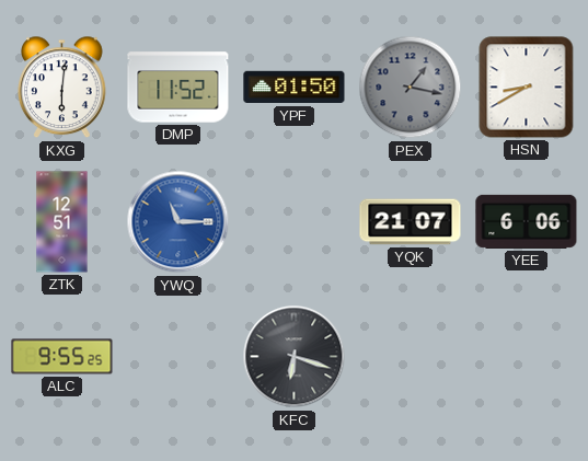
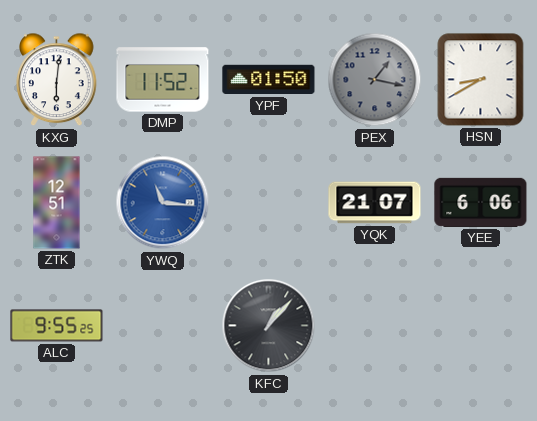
YWQ: 11:15 -> 11:16 (163, 203)
KFC: 6:18 -> 1:07 (269, 326)
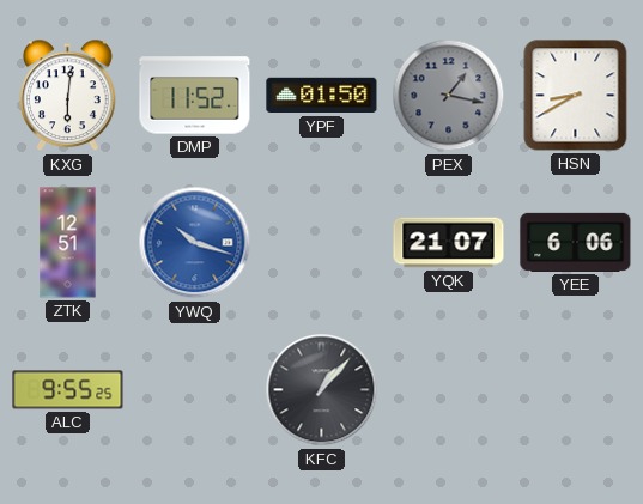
YWQ: 11:16 -> 10:18 (195, 243)
